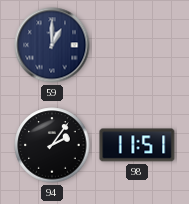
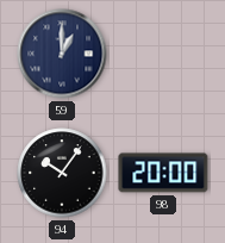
94: 2:06 -> 10:06 (62, 173)
98: 11:51 -> 20:00 (163, 173)
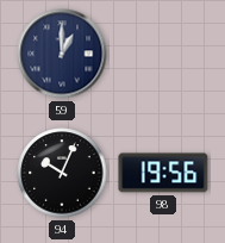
94: 10:06 -> 10:04 (62, 173)
98: 20:00 -> 19:56 (163, 173)
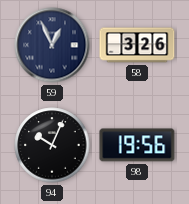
59: 1:00 -> 12:56 (52, 45)
58: none -> 3:26 (137, 45)
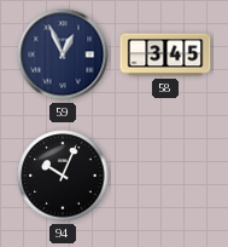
58: 3:26 -> 3:45 (165, 54)
98: 19:56 -> none (137, 145)
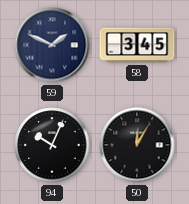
59: 12:56 -> 1:49 (52, 45)
50: none -> 12:05 (137, 145)
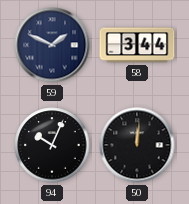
58: 3:45 -> 3:44 (137, 45)
50: 12:05 -> 12:01 (137, 145)
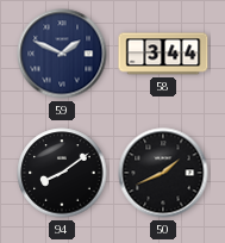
94: 10:04 -> 8:09 (62, 173)
50: 12:01 -> 1:41 (163, 173)
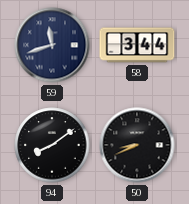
59: 1:49 -> 11:42 (52, 45)
50: 1:41 -> 8:41 (137, 145)
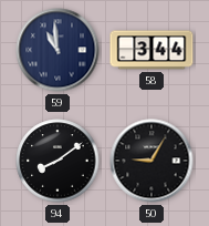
59: 11:42 -> 10:59 (58, 50)
50: 8:41 -> 9:05 (151, 161)
